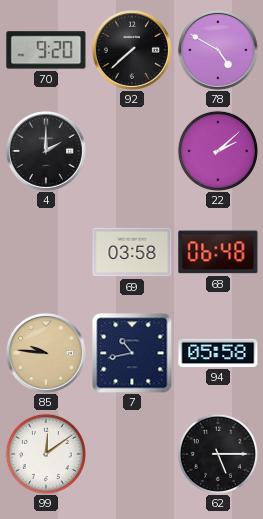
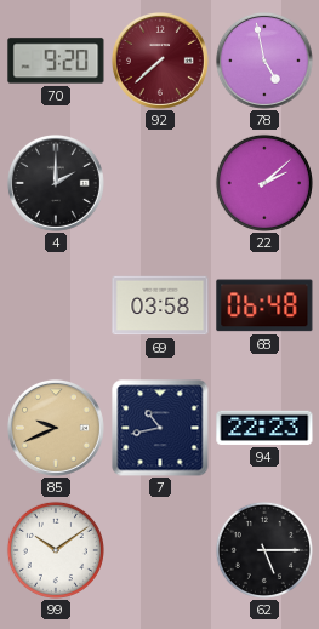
92 dial: black -> burgundy (160, 61)
78: 4:50 -> 4:58 (264, 61)
85: 9:46 -> 9:41 (56, 428)
94: 05:58 -> 22:23 (264, 428)
99: 12:09 -> 10:09 (56, 550)
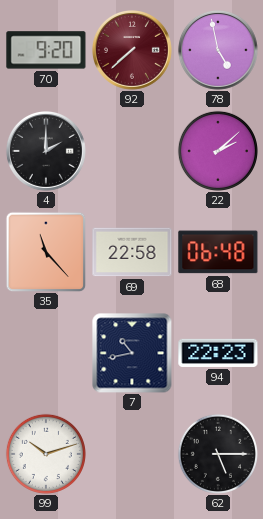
35: none -> 11:23 (46, 252)
69: 03:58 -> 22:58 (132, 252)
85: 9:41 -> none (56, 428)
99: 10:09 -> 10:12 (46, 454)
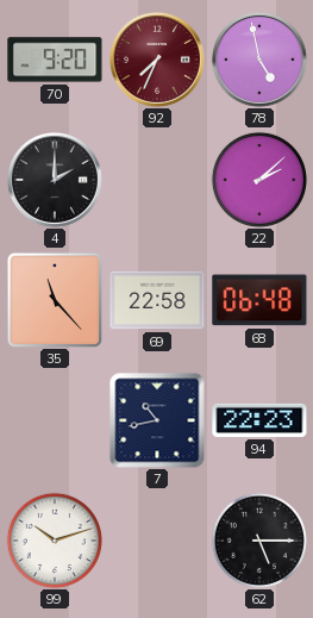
92: 7:38 -> 7:34 (157, 60)
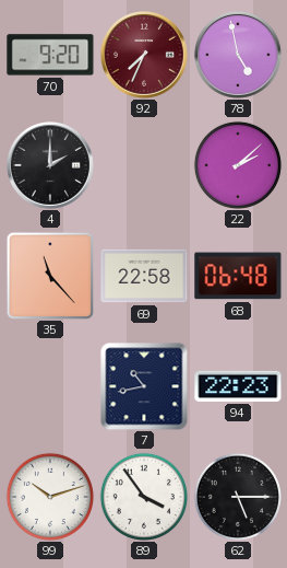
89: none -> 3:54 (144, 497)
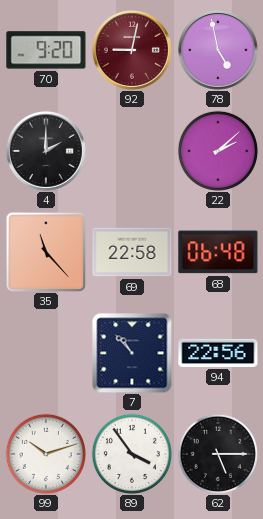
92: 7:34 -> 9:02 (132, 50)
7: 10:43 -> 10:53 (132, 353)
94: 22:23 -> 22:56 (218, 353)
